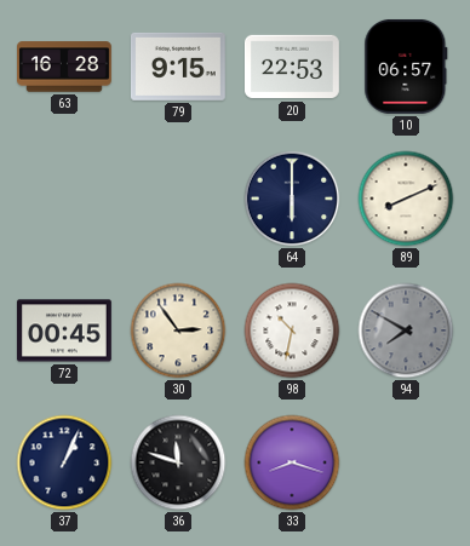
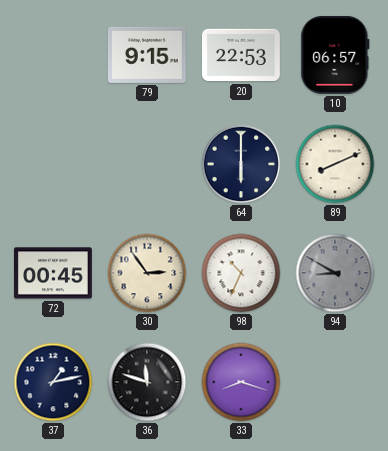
63: 16:28 -> none (65, 67)
98: 10:32 -> 10:34 (241, 273)
94: 7:50 -> 8:50 (335, 273)
37: 1:04 -> 1:13 (53, 382)
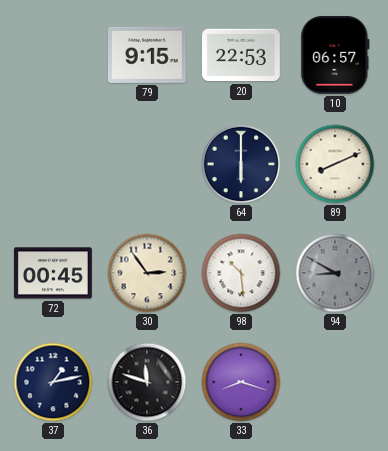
98: 10:34 -> 10:29 (241, 273)
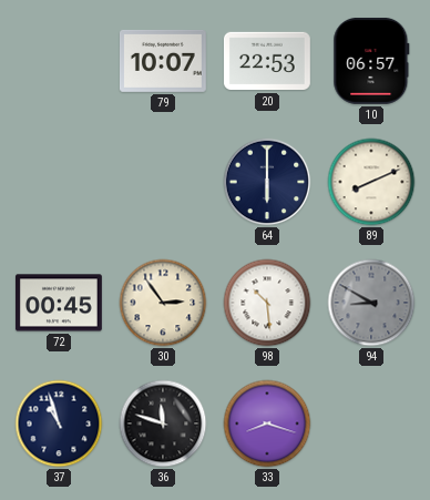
79: 9:15 -> 10:07 (163, 61)
37: 1:13 -> 10:57 (59, 424)
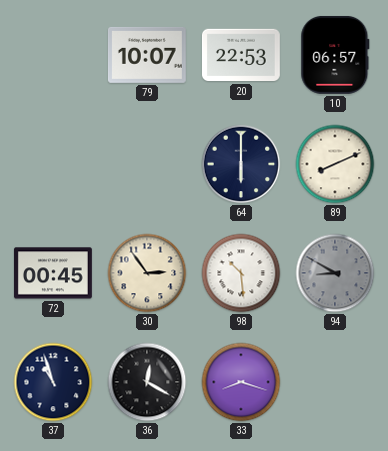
36: 11:48 -> 12:20 (147, 382)
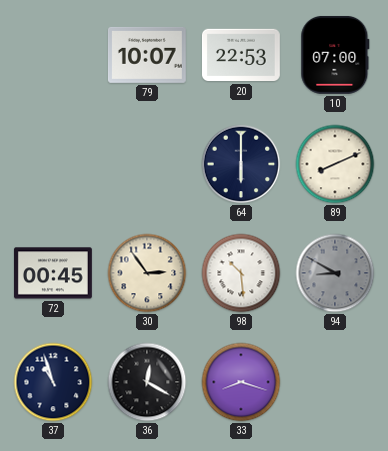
10: 06:57 -> 07:00 (335, 55)
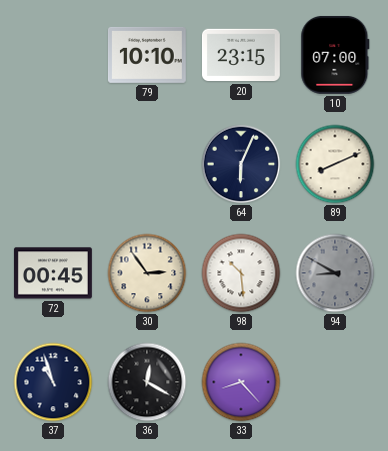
79: 10:07 -> 10:10 (147, 55)
20: 22:53 -> 23:15 (241, 55)
64: 6:00 -> 6:04 (241, 164)
33: 8:18 -> 8:23 (241, 382)
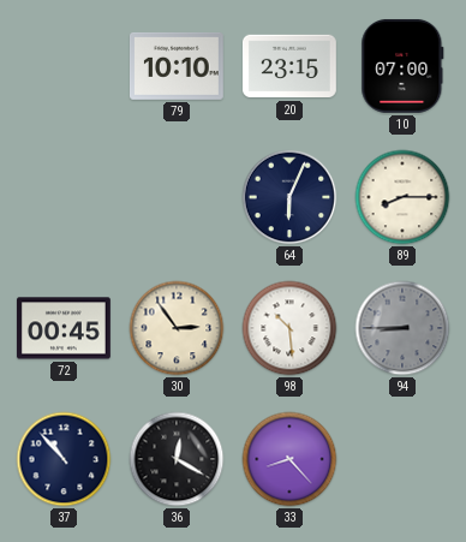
89: 8:11 -> 8:15 (402, 197)
94: 8:50 -> 8:45 (402, 328)
37: 10:57 -> 10:53 (64, 459)
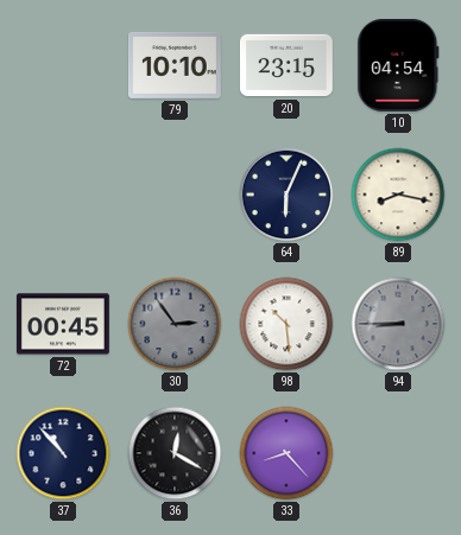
10: 07:00 -> 04:54 (398, 65)
89: 8:15 -> 8:17 (398, 195)
30 dial: cream -> grey (175, 324)
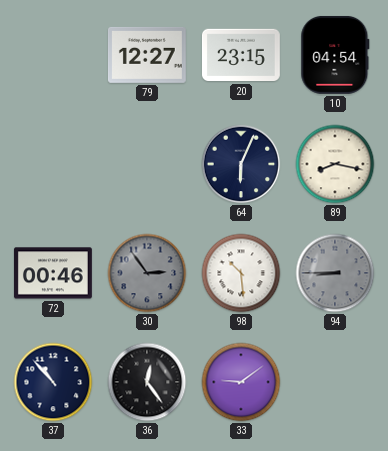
79: 10:10 -> 12:27 (147, 55)
72: 00:45 -> 00:46 (53, 273)
36: 12:20 -> 12:24 (147, 382)
33: 8:23 -> 9:09 (241, 382)
